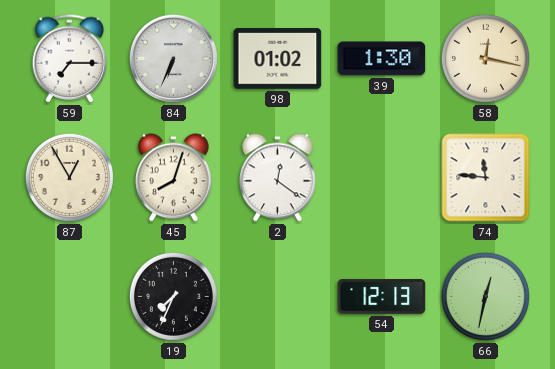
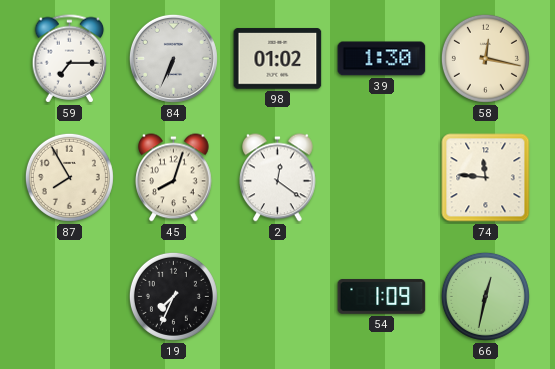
87: 12:55 -> 7:55 (69, 177)
54: 12:13 -> 1:09 (382, 297)
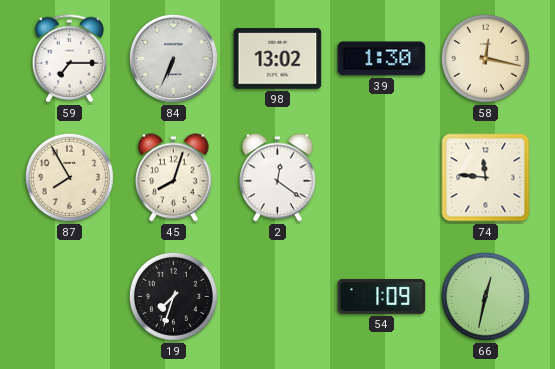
98: 01:02 -> 13:02 (278, 59)
19: 7:34 -> 7:33 (173, 296)
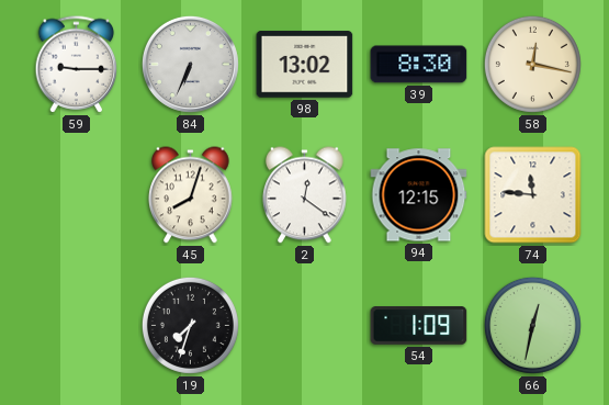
59: 7:15 -> 9:15 (77, 65)
39: 1:30 -> 8:30 (419, 65)
87: 7:55 -> none (69, 177)
94: none -> 12:15 (419, 195)
